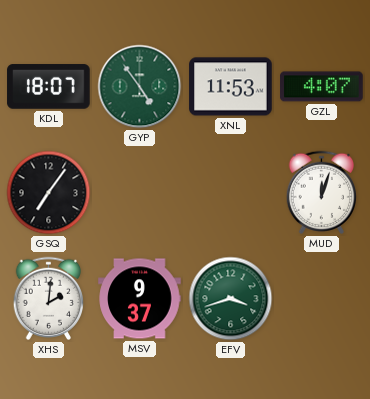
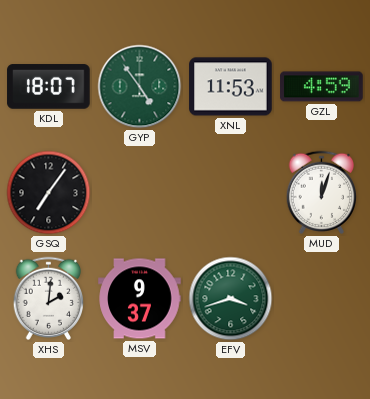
GZL: 4:07 -> 4:59 (322, 87)
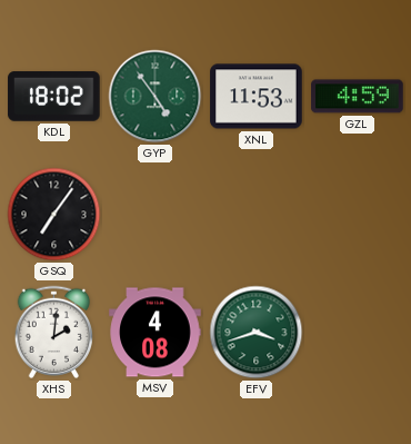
KDL: 18:07 -> 18:02 (54, 97)
MUD: 12:03 -> none (321, 192)
MSV: 9:37 -> 4:08 (156, 333)
